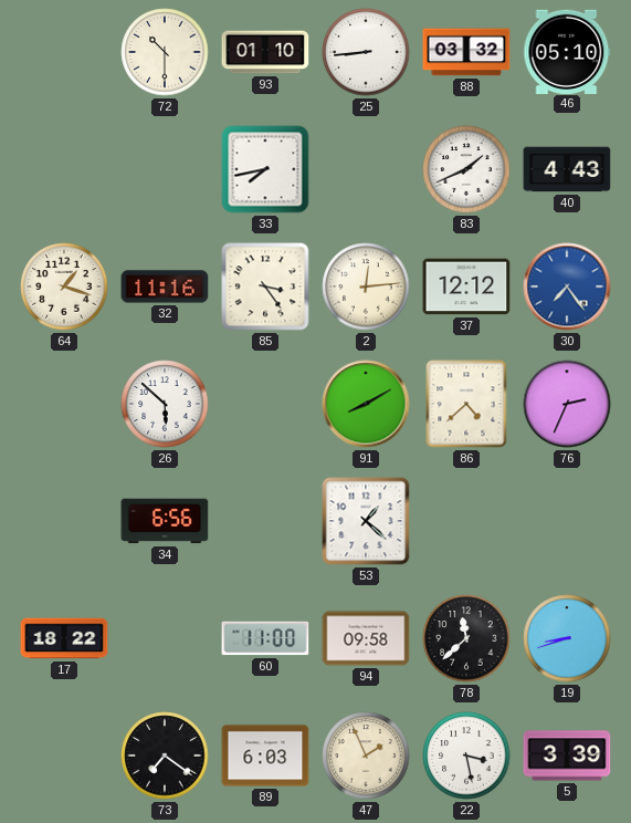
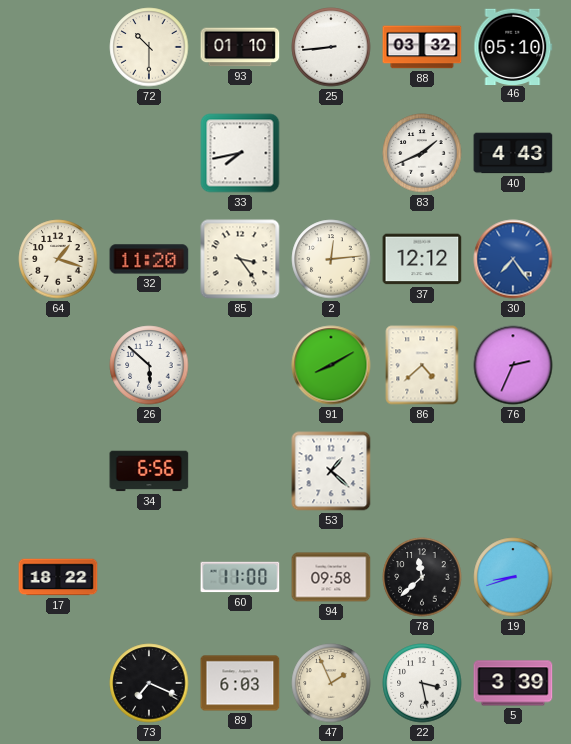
32: 11:16 -> 11:20 (149, 259)
73: 7:21 -> 7:19 (149, 683)
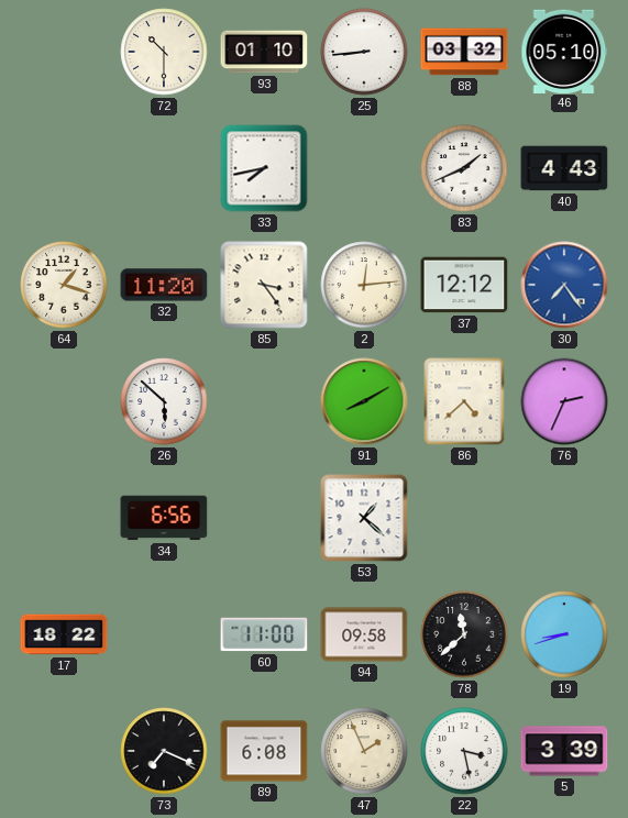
89: 6:03 -> 6:08 (264, 751)
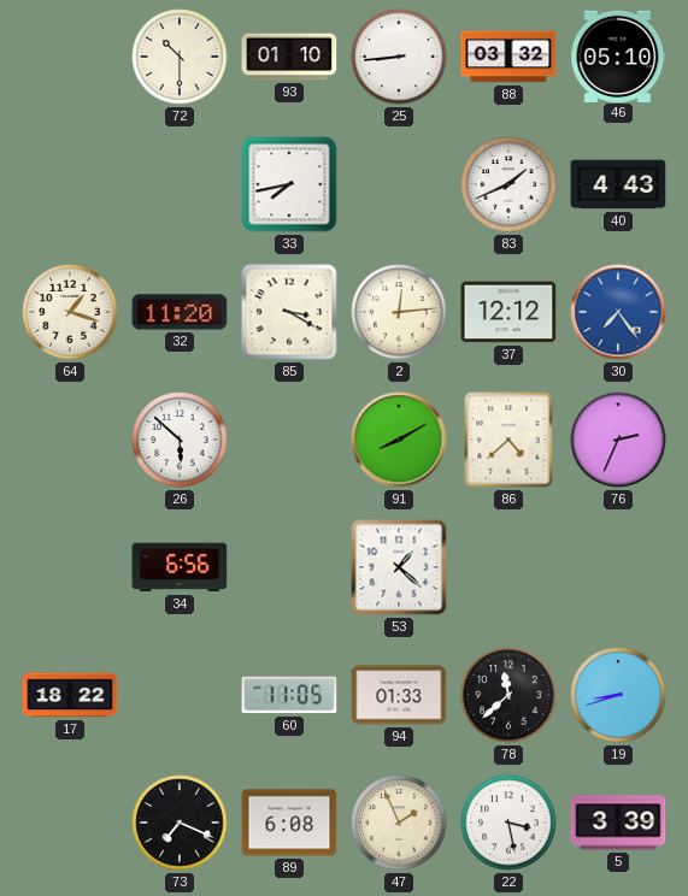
85: 3:24 -> 3:20 (289, 312)
60: 11:00 -> 11:05 (289, 695)
94: 09:58 -> 01:33 (399, 695)
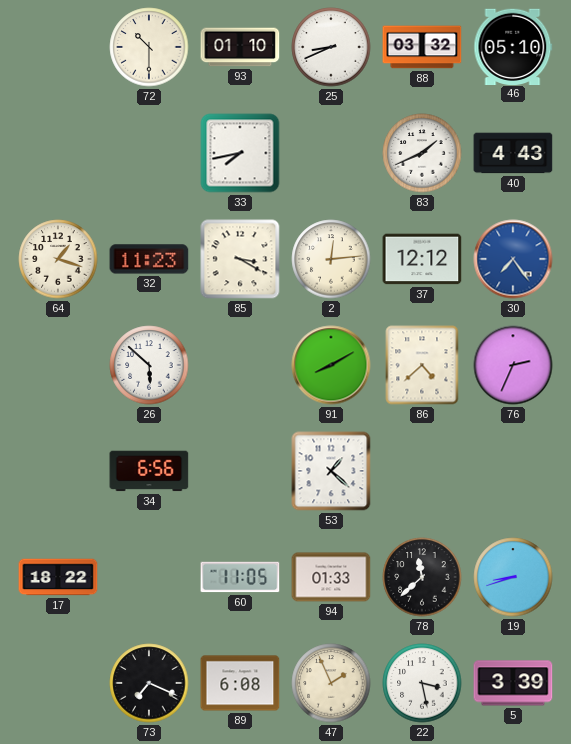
25: 8:44 -> 8:41 (331, 47)
32: 11:20 -> 11:23 (149, 259)
